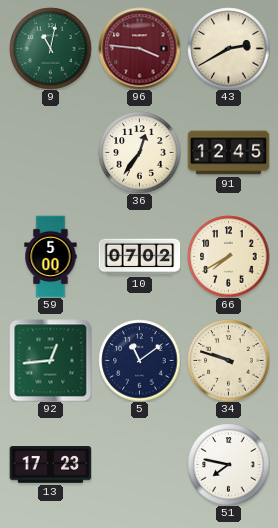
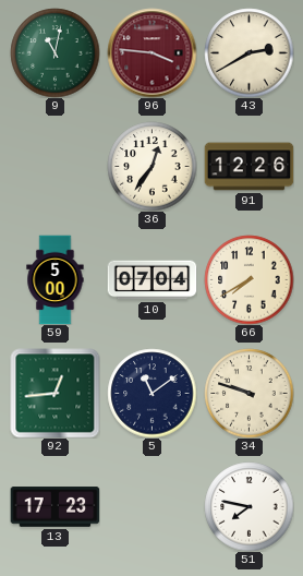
91: 12:45 -> 12:26 (249, 167)
10: 07:02 -> 07:04 (152, 280)
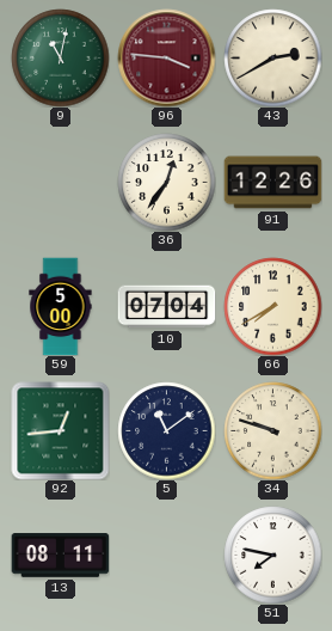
13: 17:23 -> 08:11 (60, 556)
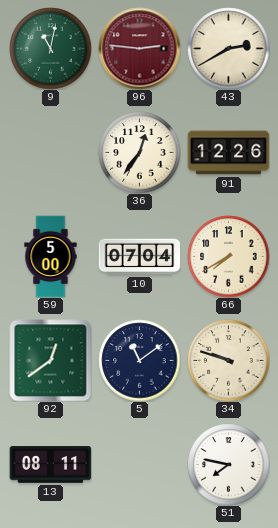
96: 3:46 -> 2:46 (139, 48)
92: 12:44 -> 12:39 (50, 360)
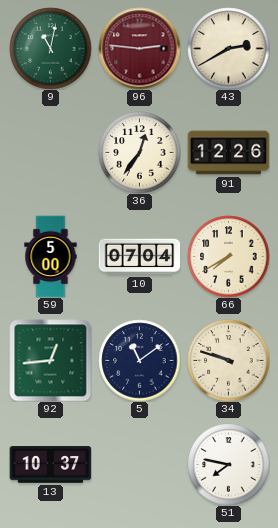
92: 12:39 -> 12:44 (50, 360)
13: 08:11 -> 10:37 (50, 465)
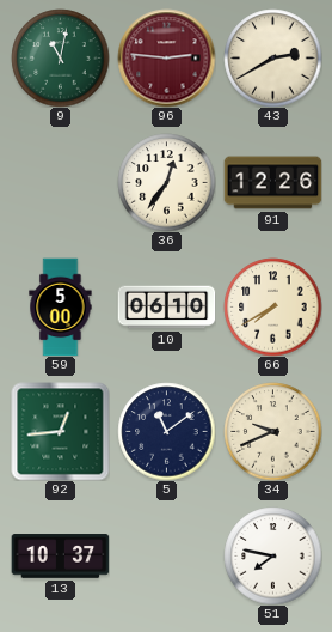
10: 07:04 -> 06:10 (166, 308)
34: 9:48 -> 9:41 (272, 431)
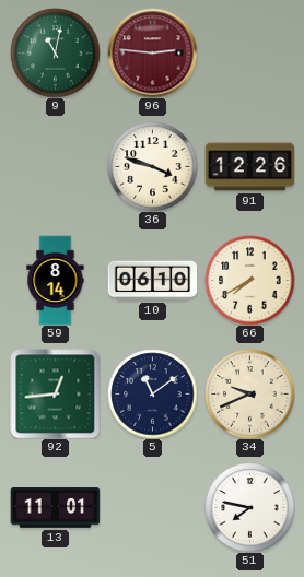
43: 2:40 -> none (272, 57)
36: 12:36 -> 3:48 (152, 166)
59: 5:00 -> 8:14 (56, 280)
13: 10:37 -> 11:01 (55, 508)
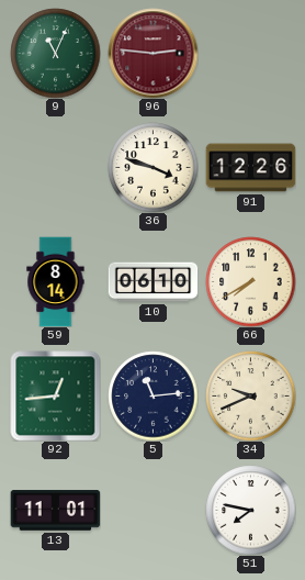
9: 11:02 -> 11:04 (55, 53)
5: 11:09 -> 11:14 (152, 395)
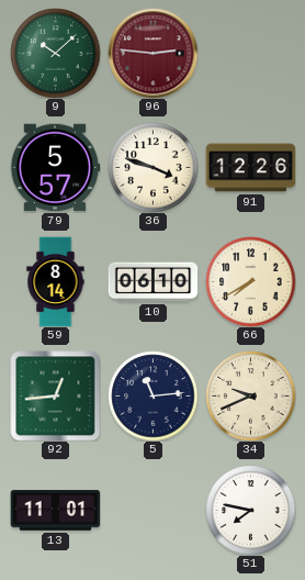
9: 11:04 -> 10:08 (55, 53)
79: none -> 5:57 (55, 168)
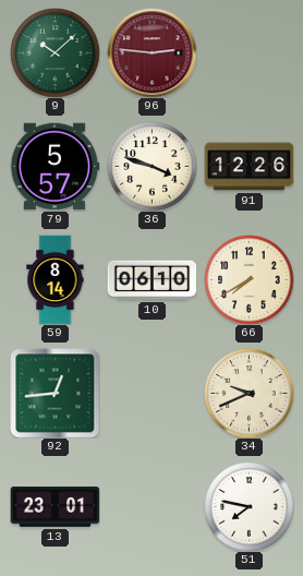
5: 11:14 -> none (152, 395)
13: 11:01 -> 23:01 (54, 507)
